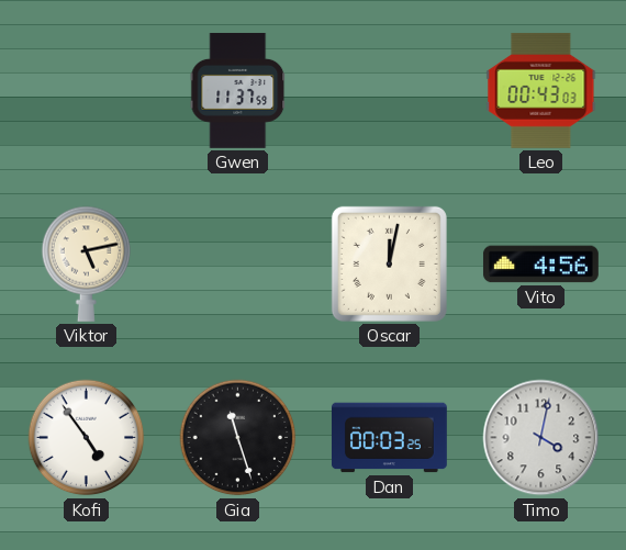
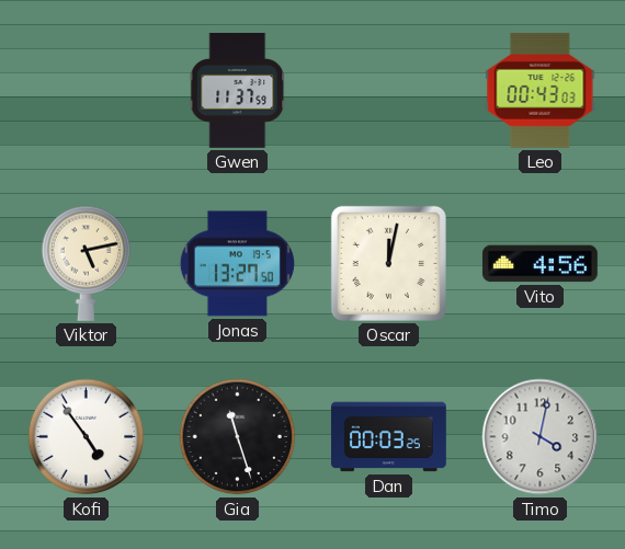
Jonas: none -> 13:27 (237, 264)
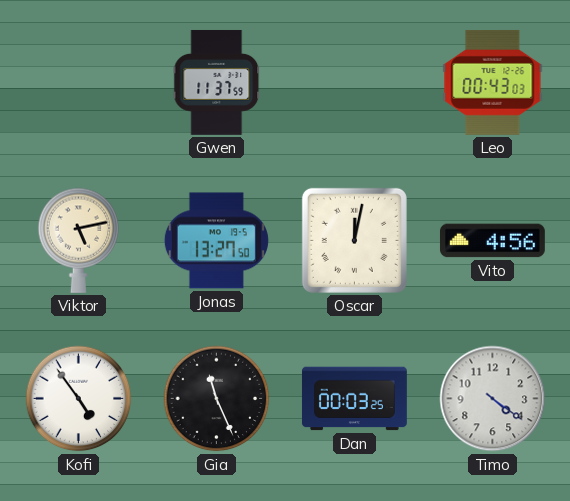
Gia: 11:27 -> 11:26 (217, 399)
Timo: 4:02 -> 4:21 (493, 399)
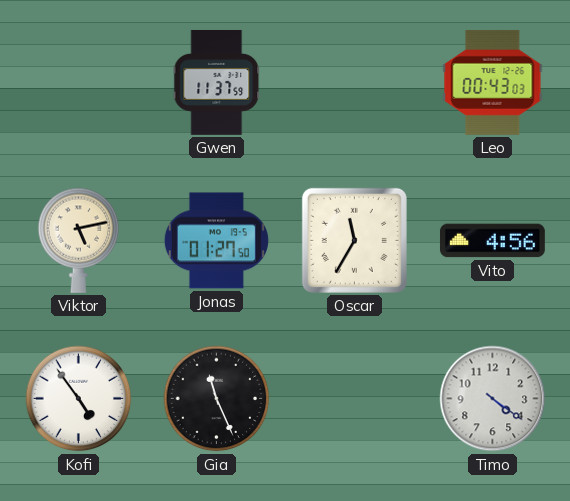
Jonas: 13:27 -> 01:27 (216, 241)
Oscar: 12:02 -> 11:35 (354, 240)
Dan: 00:03 -> none (354, 399)
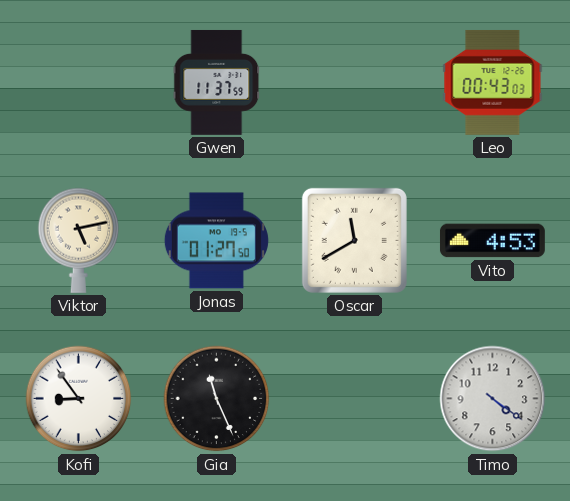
Oscar: 11:35 -> 11:40 (354, 240)
Vito: 4:56 -> 4:53 (492, 241)
Kofi: 4:54 -> 8:54 (79, 399)
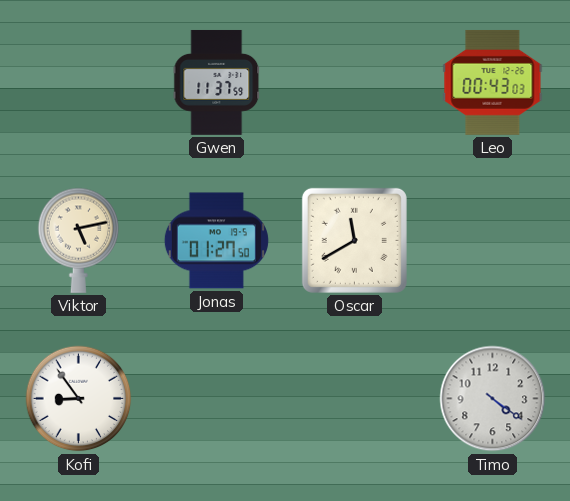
Vito: 4:53 -> none (492, 241)
Gia: 11:26 -> none (217, 399)
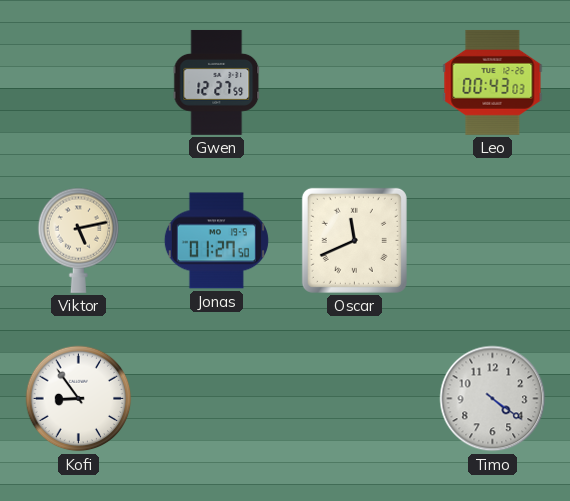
Gwen: 11:37 -> 12:27 (217, 82)
Oscar: 11:40 -> 11:41 (354, 240)
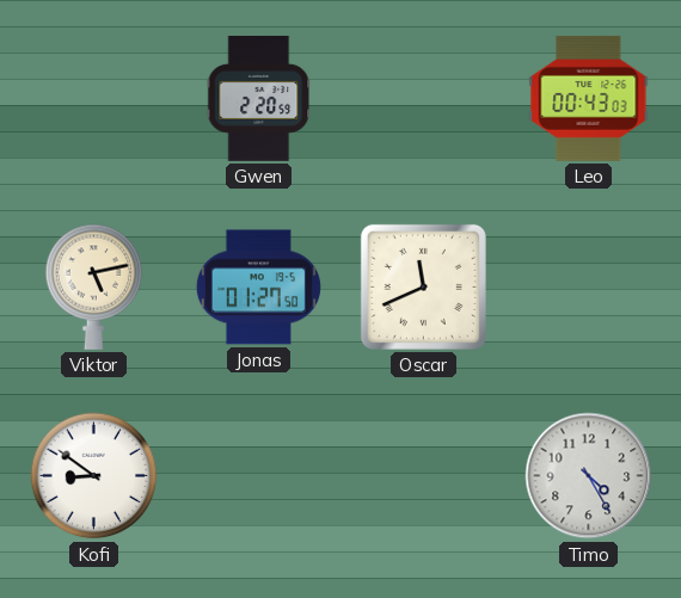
Gwen: 12:27 -> 2:20 (259, 98)
Kofi: 8:54 -> 8:51 (94, 476)
Timo: 4:21 -> 4:25 (589, 476)
